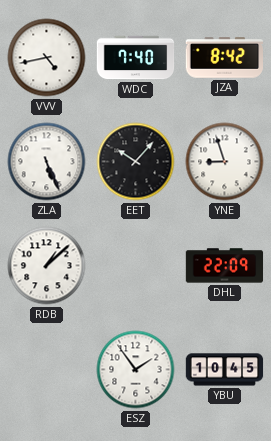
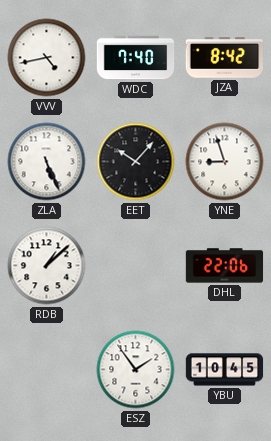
DHL: 22:09 -> 22:06 (225, 266)
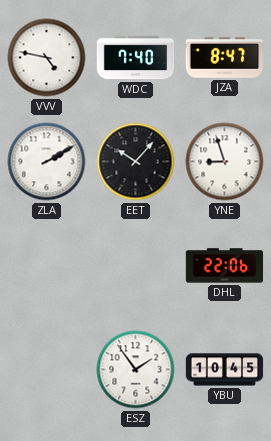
VVV: 4:43 -> 4:47 (47, 58)
JZA: 8:42 -> 8:47 (225, 58)
ZLA: 5:26 -> 2:10 (47, 162)
RDB: 1:08 -> none (47, 266)
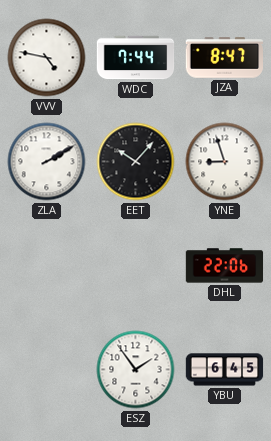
WDC: 7:40 -> 7:44 (136, 58)
YBU: 10:45 -> 6:45 (225, 370)
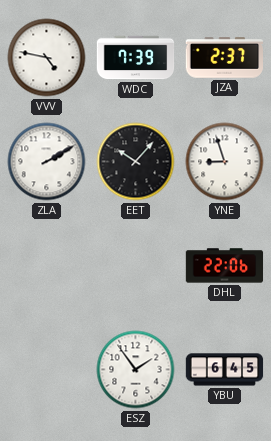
WDC: 7:44 -> 7:39 (136, 58)
JZA: 8:47 -> 2:37 (225, 58)
